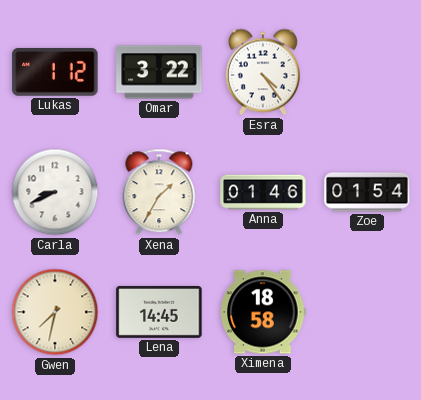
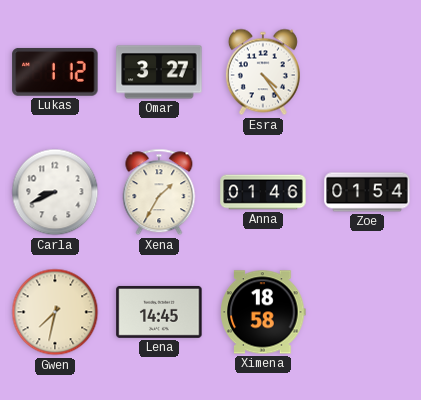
Omar: 3:22 -> 3:27 (159, 72)
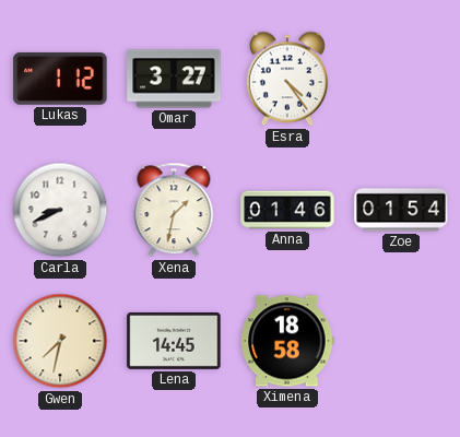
Xena: 1:35 -> 1:32 (174, 210)
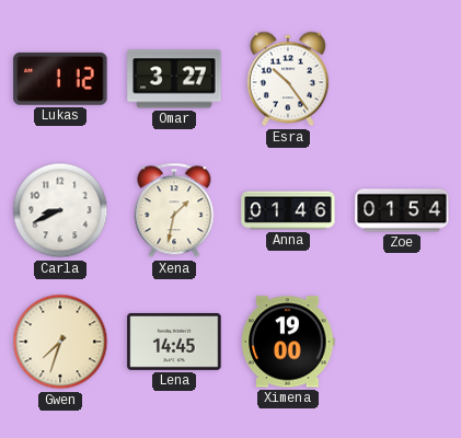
Esra: 4:24 -> 10:24 (288, 79)
Gwen: 7:32 -> 7:33 (60, 342)
Ximena: 18:58 -> 19:00 (288, 342)
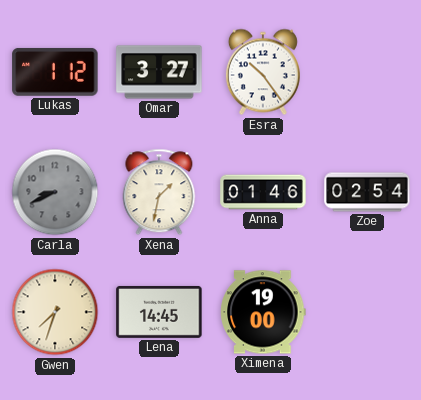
Carla dial: white -> grey (55, 192)
Zoe: 01:54 -> 02:54 (367, 192)
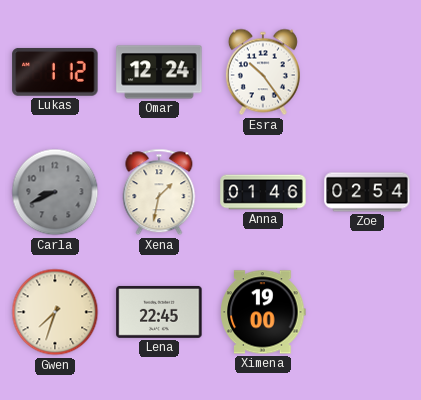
Omar: 3:27 -> 12:24 (159, 72)
Lena: 14:45 -> 22:45 (159, 312)
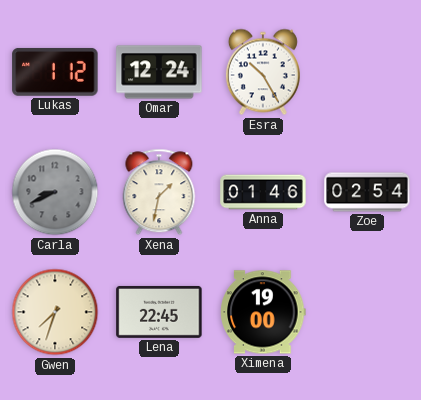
Esra: 10:24 -> 10:25 (263, 72)
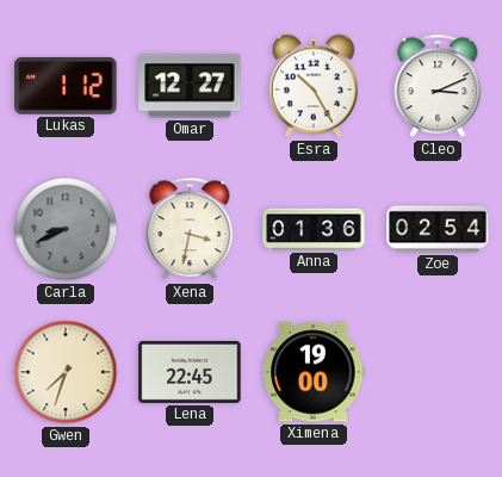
Omar: 12:24 -> 12:27 (190, 86)
Cleo: none -> 3:11 (438, 86)
Xena: 1:32 -> 3:32 (190, 229)
Anna: 01:46 -> 01:36 (314, 229)
